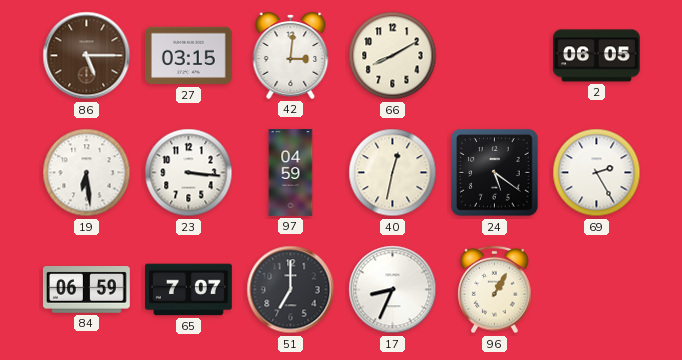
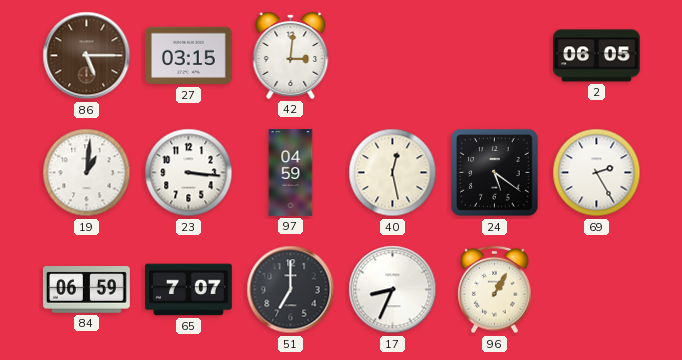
66: 8:10 -> none (393, 56)
19: 6:29 -> 1:01 (87, 173)
40: 12:32 -> 12:28 (393, 173)
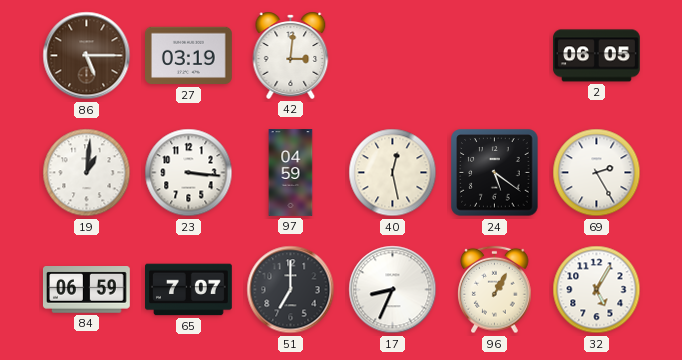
27: 03:15 -> 03:19 (189, 56)
32: none -> 5:05 (597, 290)
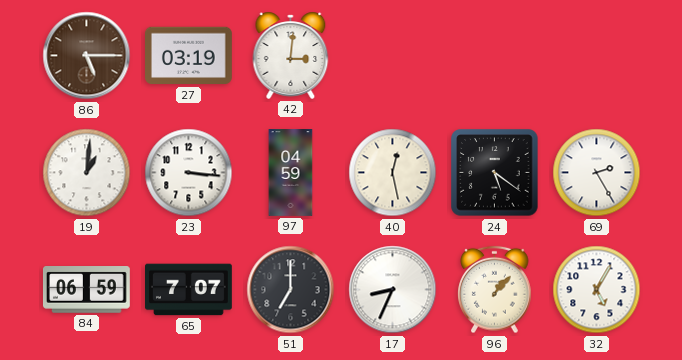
2: 06:05 -> none (597, 56)
96: 1:05 -> 1:07 (495, 290)
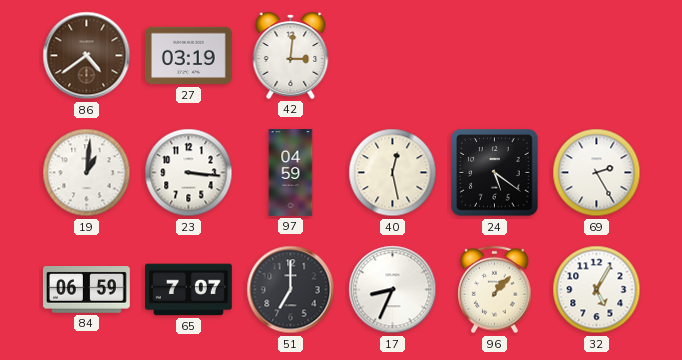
86: 5:15 -> 4:39 (87, 56)
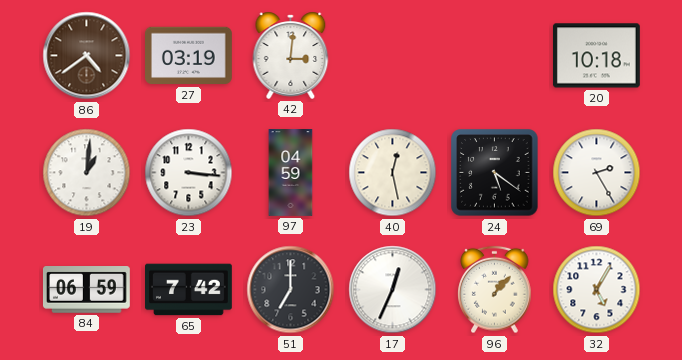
20: none -> 10:18 (597, 56)
65: 7:07 -> 7:42 (189, 290)
17: 8:34 -> 12:34 (393, 290)
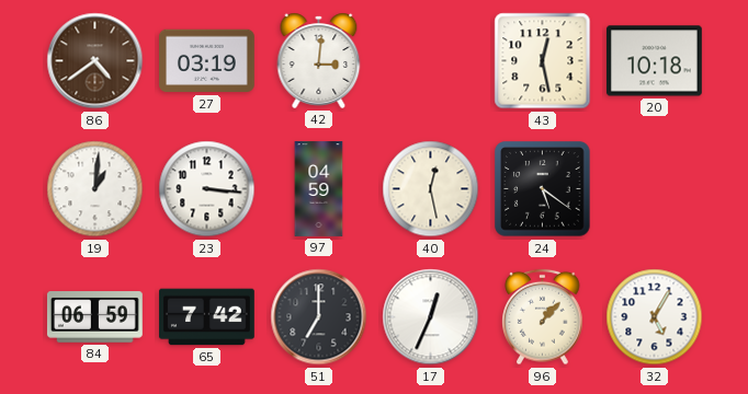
43: none -> 12:28 (543, 61)
69: 2:25 -> none (597, 173)
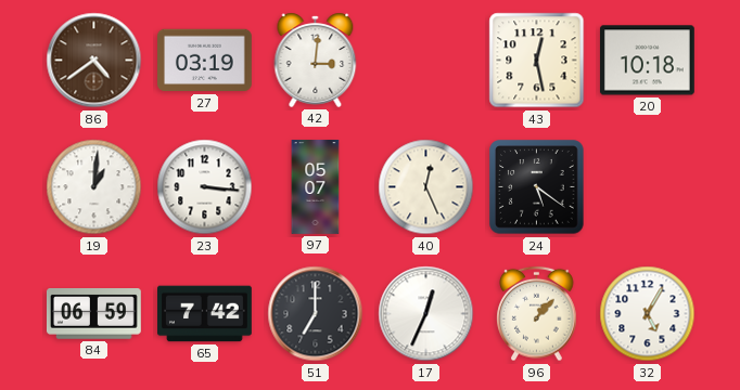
97: 04:59 -> 05:07 (316, 187)
40: 12:28 -> 12:26 (426, 187)
